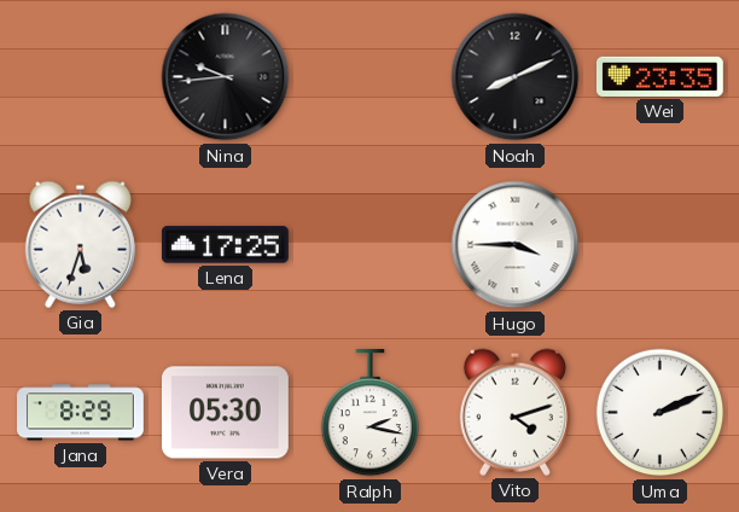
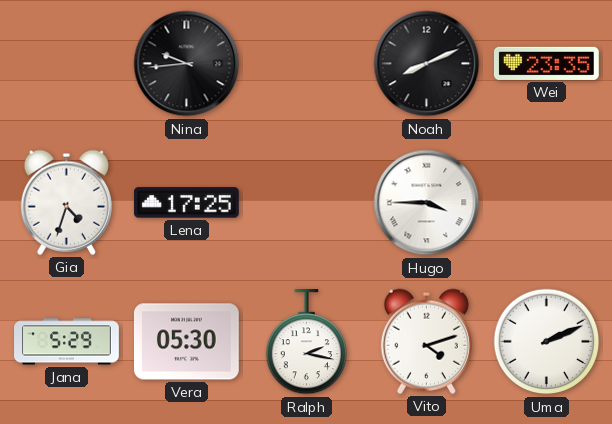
Gia: 5:33 -> 4:33 (66, 202)
Jana: 8:29 -> 5:29 (67, 342)
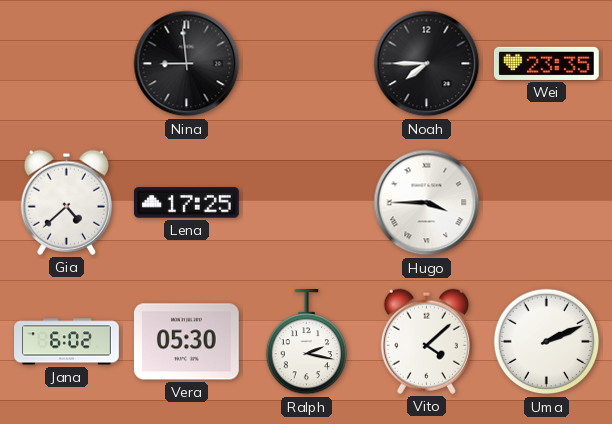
Nina: 9:44 -> 8:59 (187, 64)
Noah: 8:11 -> 7:45 (427, 64)
Gia: 4:33 -> 4:38 (66, 202)
Jana: 5:29 -> 6:02 (67, 342)
Vito: 4:12 -> 4:08 (426, 341)
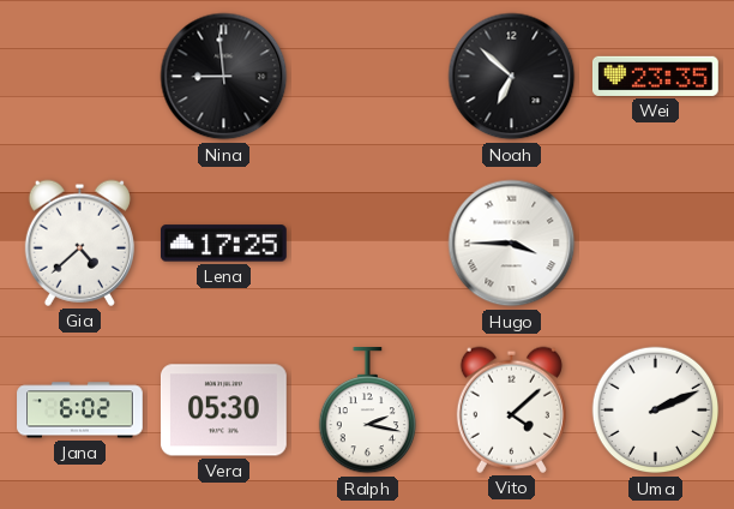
Noah: 7:45 -> 6:52 (512, 77)
